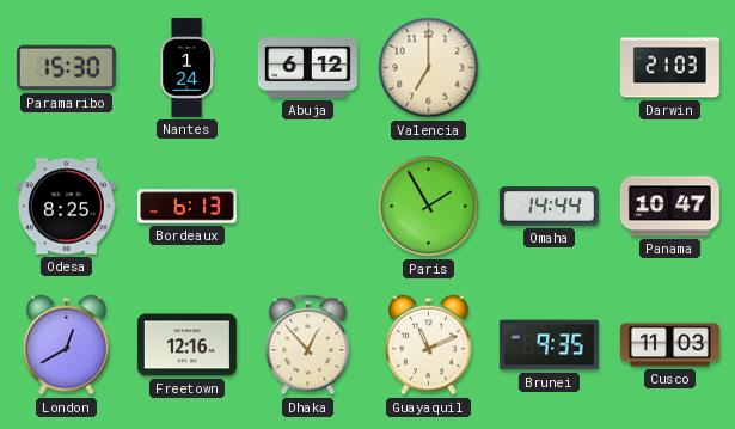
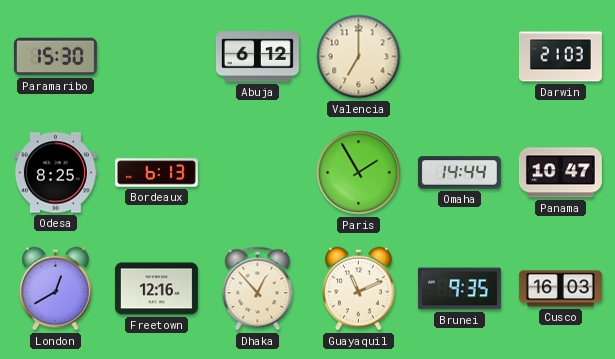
Nantes: 1:24 -> none (188, 67)
Cusco: 11:03 -> 16:03 (560, 289)
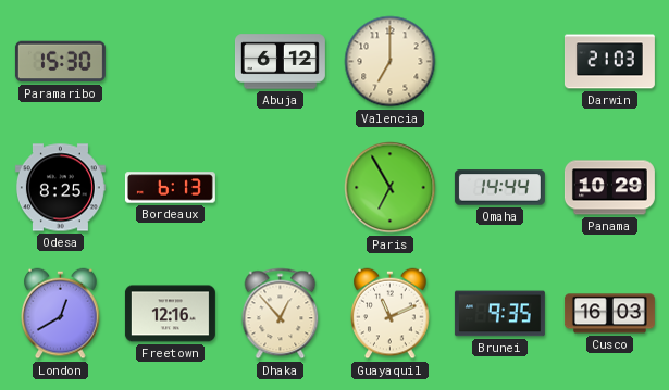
Paris: 1:55 -> 6:55 (391, 188)
Panama: 10:47 -> 10:29 (609, 188)
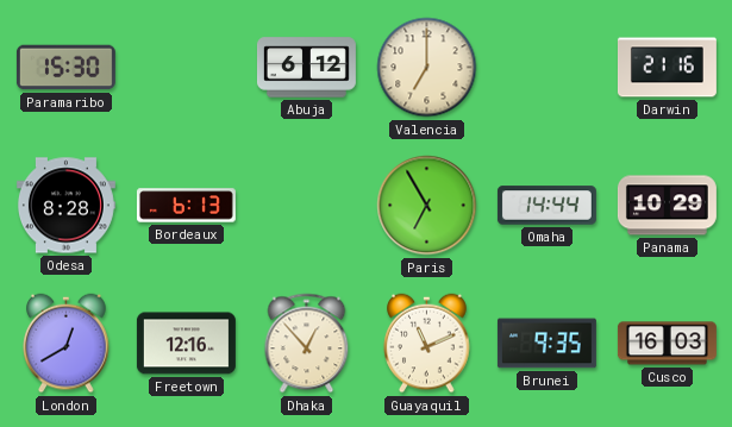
Darwin: 21:03 -> 21:16 (667, 68)
Odesa: 8:25 -> 8:28 (65, 206)
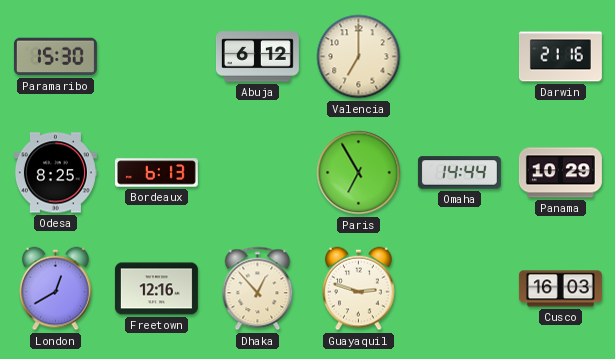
Odesa: 8:28 -> 8:25 (55, 173)
Guayaquil: 11:11 -> 2:48 (359, 289)
Brunei: 9:35 -> none (546, 344)
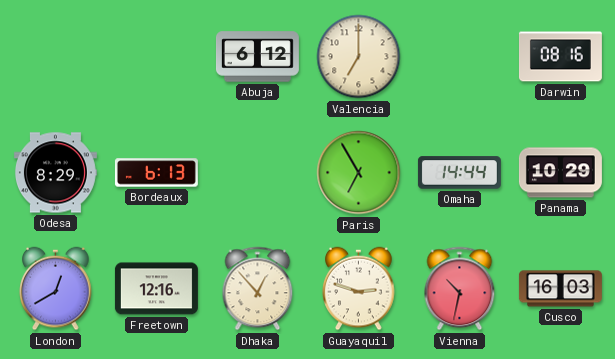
Paramaribo: 15:30 -> none (55, 57)
Darwin: 21:16 -> 08:16 (560, 57)
Odesa: 8:25 -> 8:29 (55, 173)
Vienna: none -> 10:32 (460, 289)
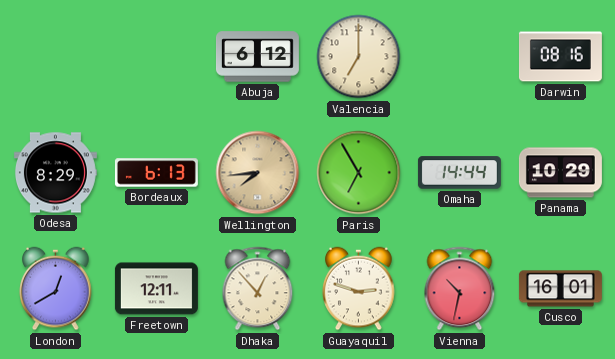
Wellington: none -> 7:44 (258, 173)
Freetown: 12:16 -> 12:11 (156, 289)
Cusco: 16:03 -> 16:01 (560, 289)
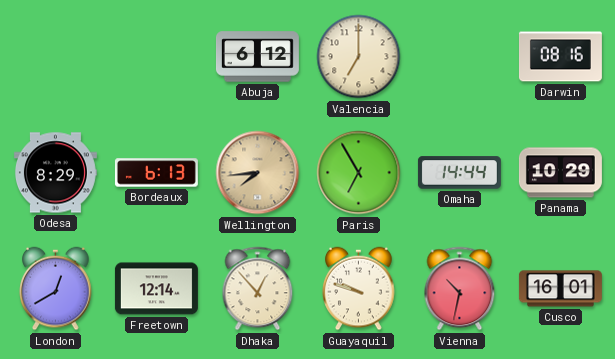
Freetown: 12:11 -> 12:14 (156, 289)
Guayaquil: 2:48 -> 9:48 (359, 289)
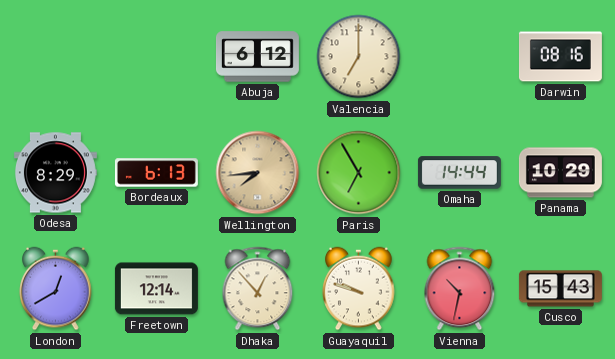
Cusco: 16:01 -> 15:43 (560, 289)
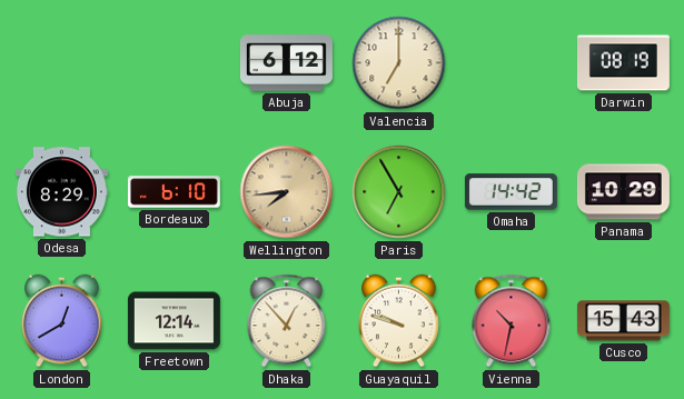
Darwin: 08:16 -> 08:19 (623, 63)
Bordeaux: 6:13 -> 6:10 (174, 192)
Omaha: 14:44 -> 14:42 (510, 192)
